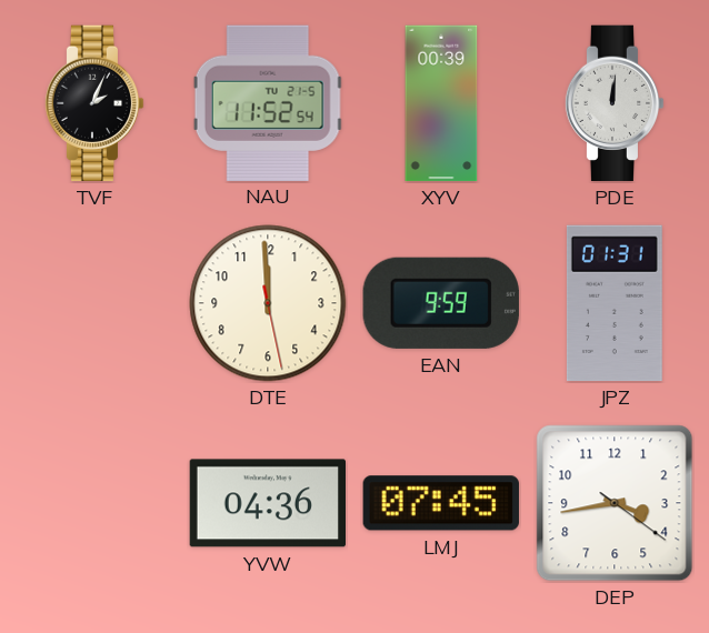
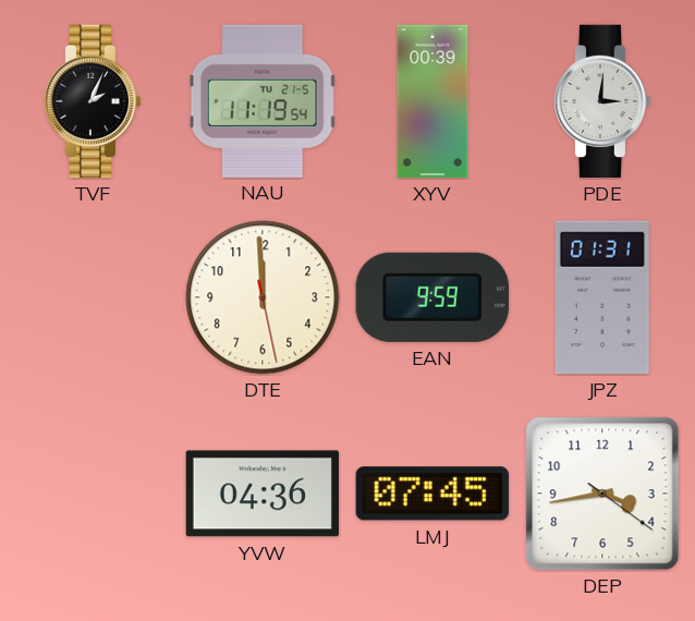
NAU: 11:52 -> 11:19 (263, 100)
PDE: 12:01 -> 3:01 (602, 101)
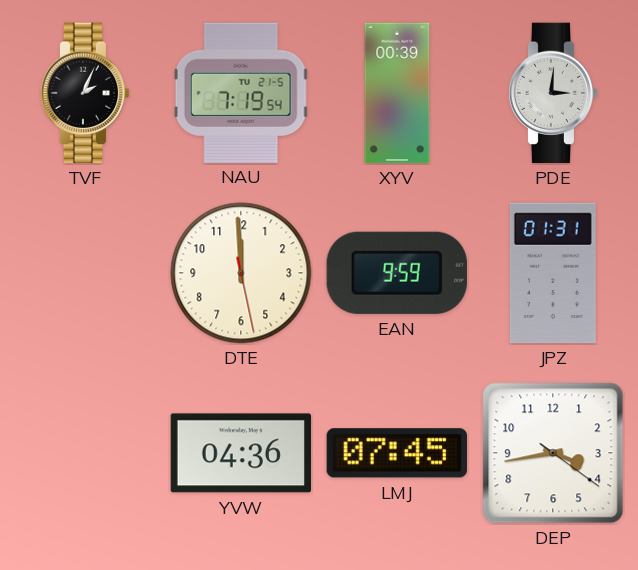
NAU: 11:19 -> 7:19 (241, 92)
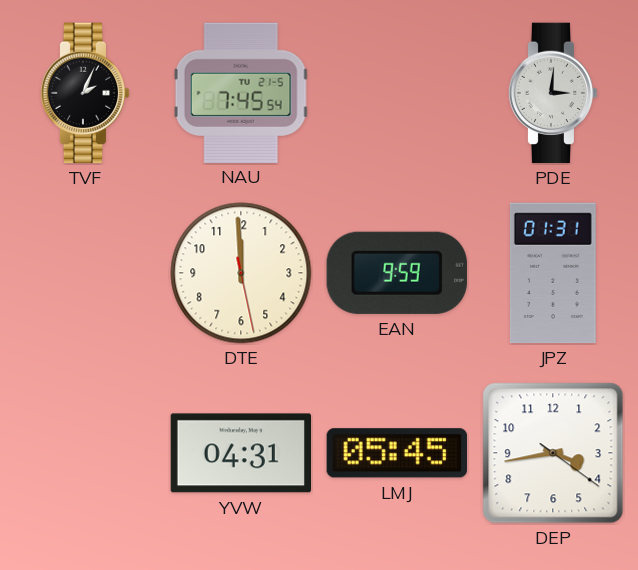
NAU: 7:19 -> 7:45 (241, 92)
XYV: 00:39 -> none (397, 93)
YVW: 04:36 -> 04:31 (240, 453)
LMJ: 07:45 -> 05:45 (397, 453)
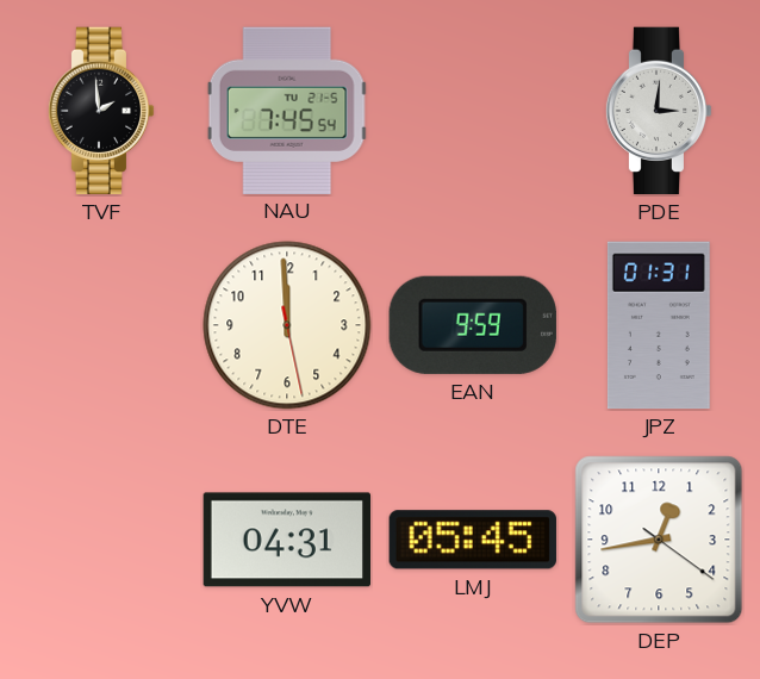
TVF: 2:04 -> 1:59 (101, 111)
DEP: 3:43 -> 12:43 (659, 540)
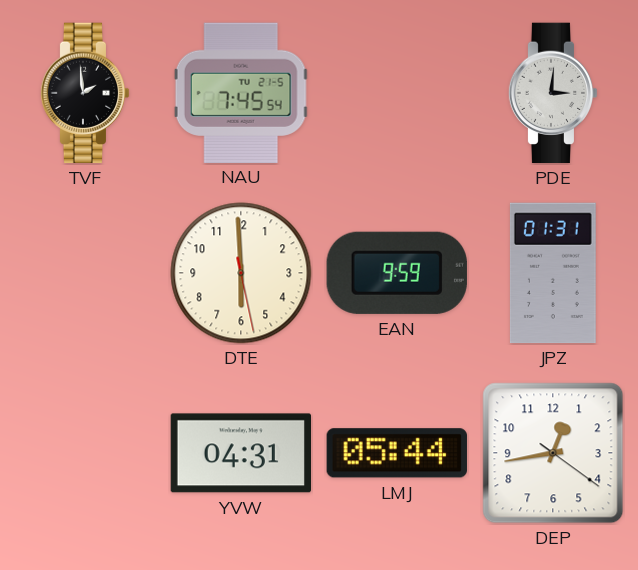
DTE: 11:59 -> 5:59 (241, 273)
LMJ: 05:45 -> 05:44 (397, 453)
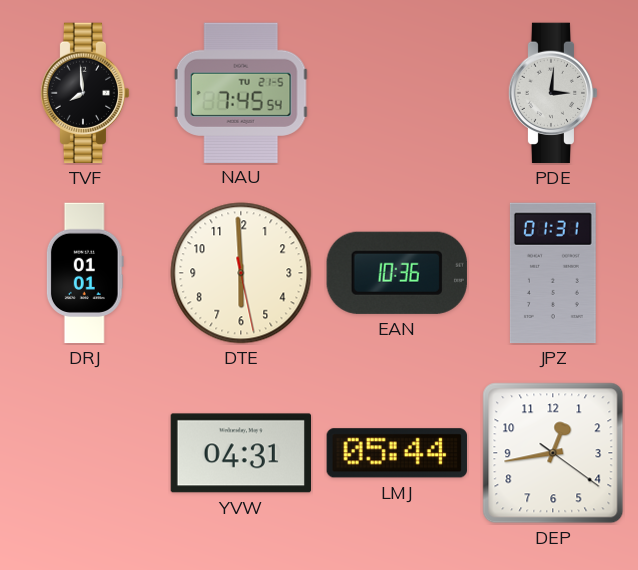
TVF: 1:59 -> 7:59 (85, 93)
DRJ: none -> 01:01 (85, 273)
EAN: 9:59 -> 10:36 (397, 273)
